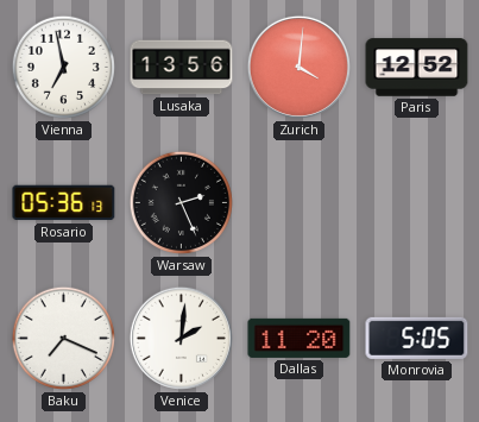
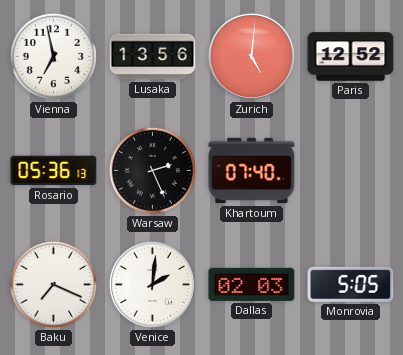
Zurich: 4:01 -> 5:01 (251, 56)
Khartoum: none -> 07:40 (252, 171)
Dallas: 11:20 -> 02:03 (252, 284)
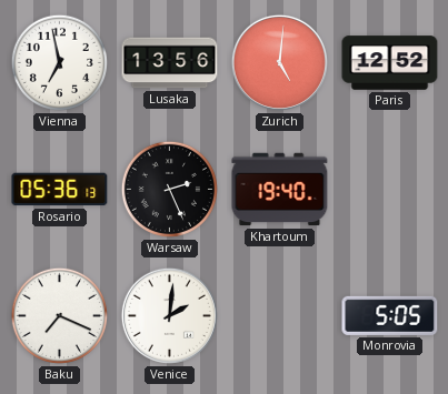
Khartoum: 07:40 -> 19:40 (280, 190)
Dallas: 02:03 -> none (252, 284)
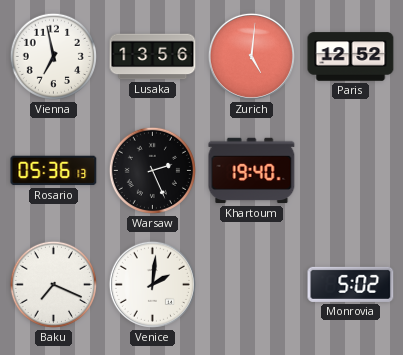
Monrovia: 5:05 -> 5:02 (351, 284)
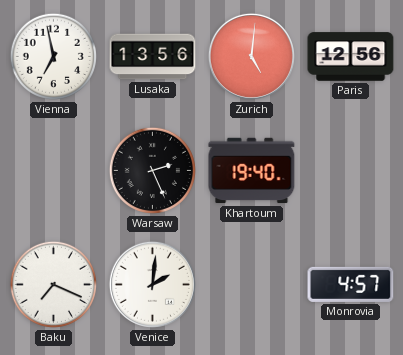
Paris: 12:52 -> 12:56 (351, 57)
Rosario: 05:36 -> none (54, 171)
Monrovia: 5:02 -> 4:57 (351, 284)
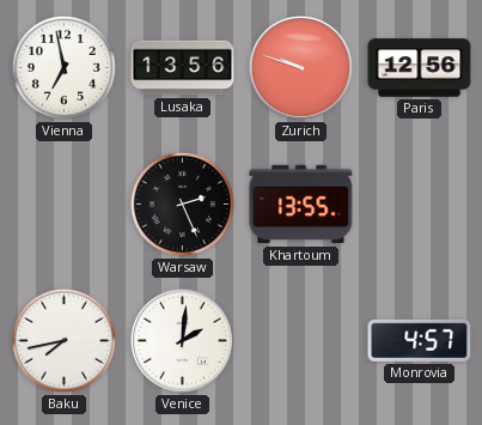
Zurich: 5:01 -> 9:48 (300, 67)
Khartoum: 19:40 -> 13:55 (301, 205)
Baku: 7:19 -> 7:43 (63, 340)
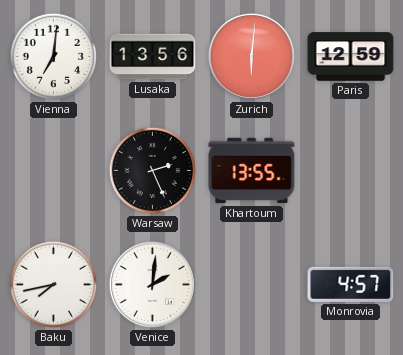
Vienna: 6:58 -> 7:01 (53, 56)
Zurich: 9:48 -> 6:01 (251, 56)
Paris: 12:56 -> 12:59 (351, 57)
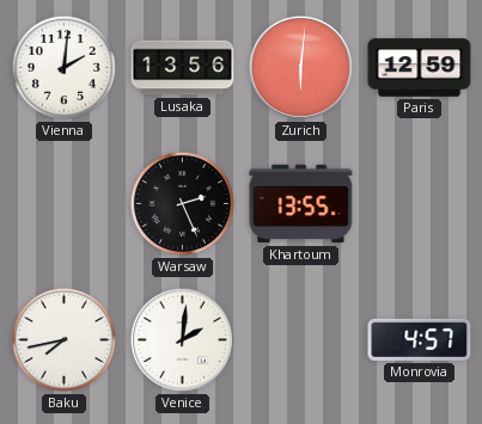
Vienna: 7:01 -> 2:01 (63, 67)
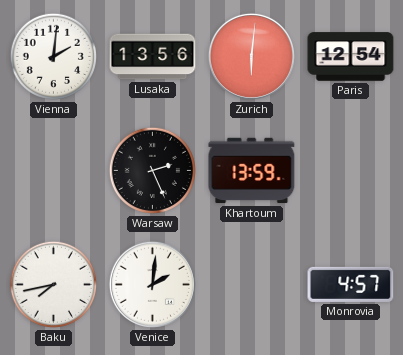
Paris: 12:59 -> 12:54 (351, 57)
Khartoum: 13:55 -> 13:59 (252, 171)
